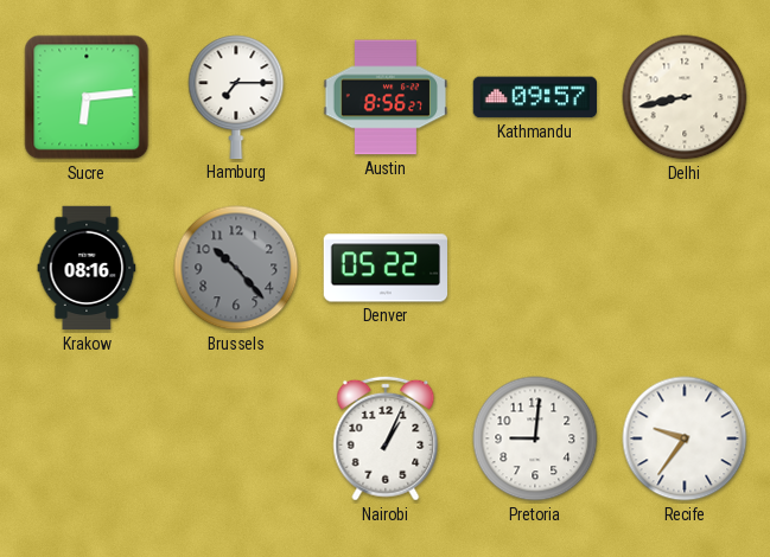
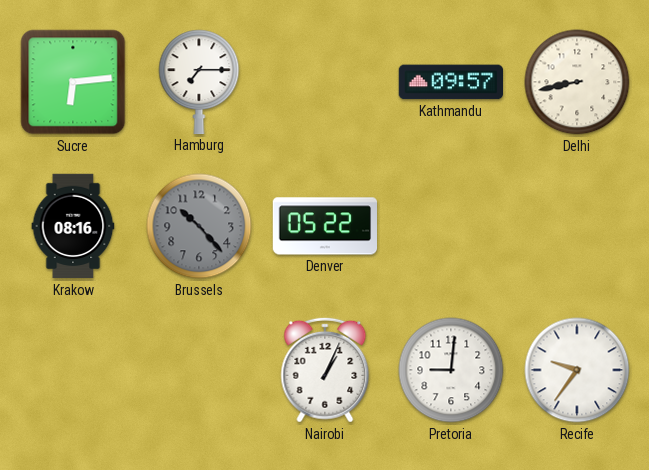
Austin: 8:56 -> none (386, 97)
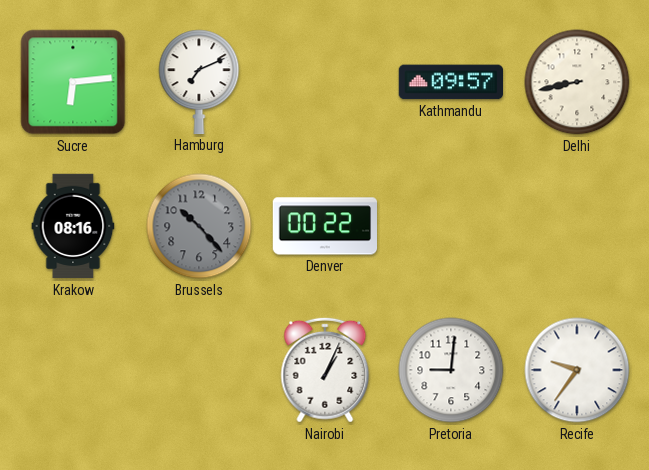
Hamburg: 7:15 -> 7:11 (199, 82)
Denver: 05:22 -> 00:22 (325, 226)
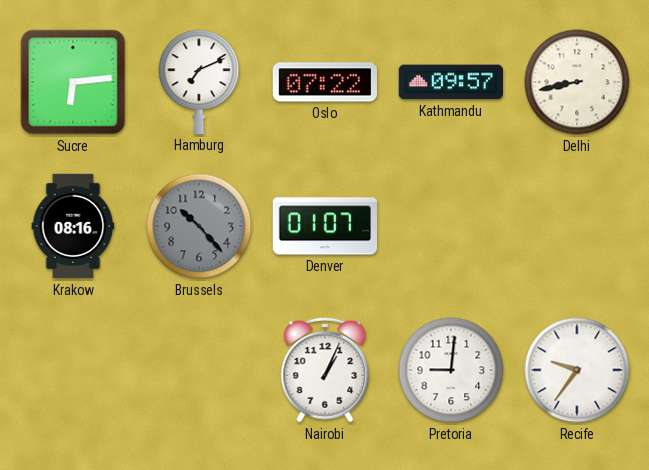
Oslo: none -> 07:22 (324, 82)
Denver: 00:22 -> 01:07 (325, 226)
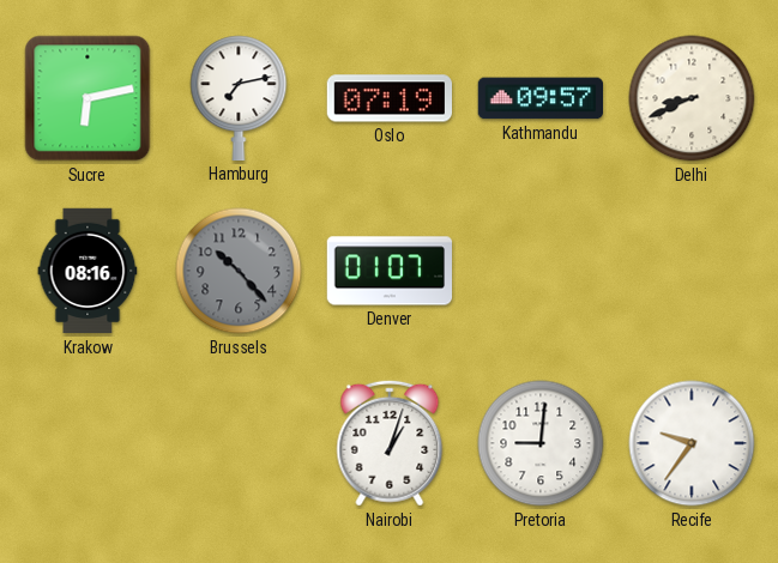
Sucre: 6:14 -> 6:13 (88, 98)
Hamburg: 7:11 -> 7:13 (239, 98)
Oslo: 07:22 -> 07:19 (388, 98)
Delhi: 8:43 -> 8:41 (692, 98)
Nairobi: 1:04 -> 1:03 (390, 443)
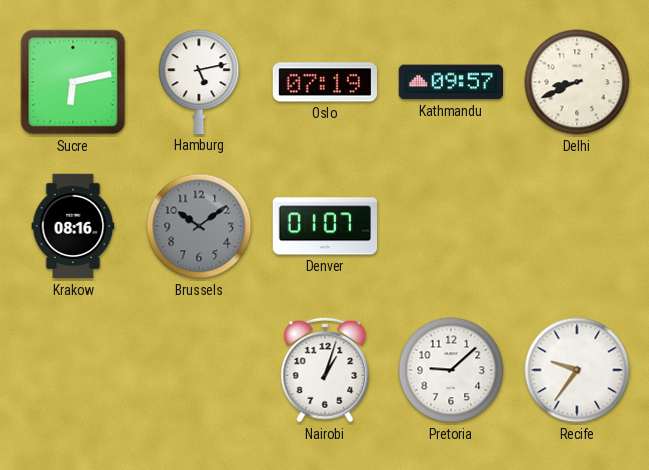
Hamburg: 7:13 -> 5:13 (199, 82)
Brussels: 10:23 -> 10:09 (199, 226)
Pretoria: 9:01 -> 9:08 (451, 370)
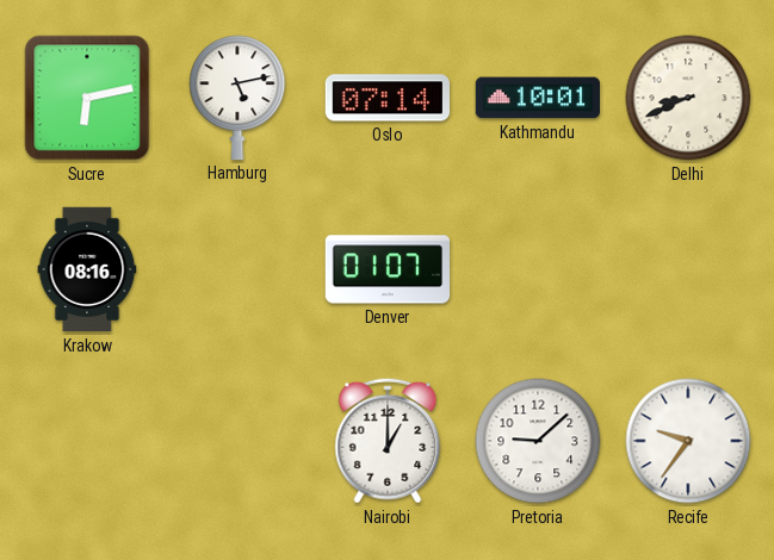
Oslo: 07:19 -> 07:14 (386, 98)
Kathmandu: 09:57 -> 10:01 (537, 98)
Brussels: 10:09 -> none (199, 226)
Nairobi: 1:03 -> 1:00 (388, 441)
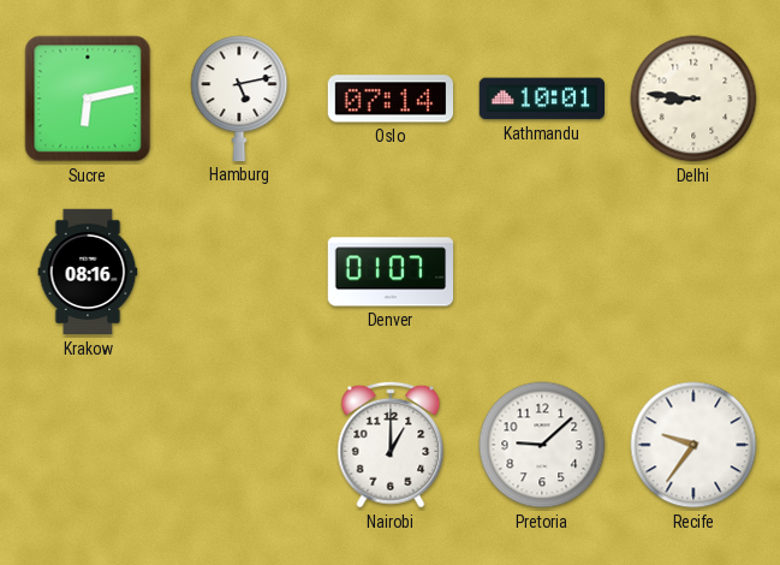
Delhi: 8:41 -> 8:46 (693, 99)
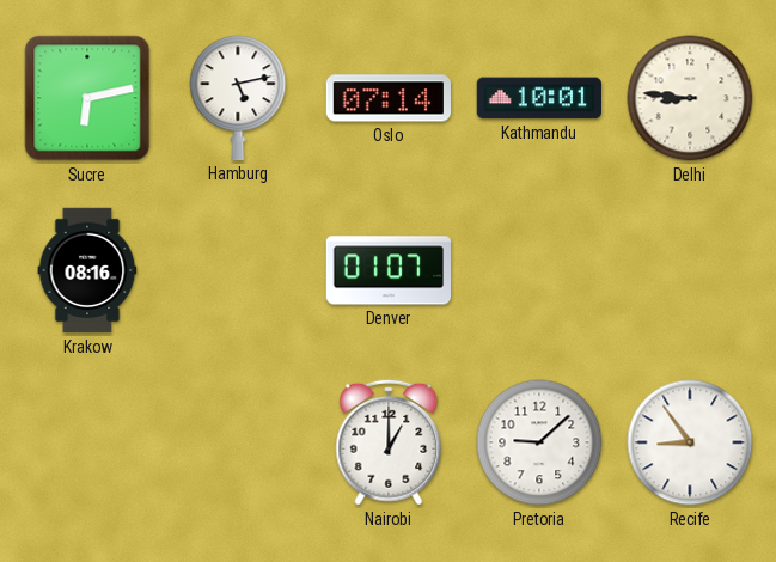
Recife: 9:36 -> 8:54 (690, 442)
